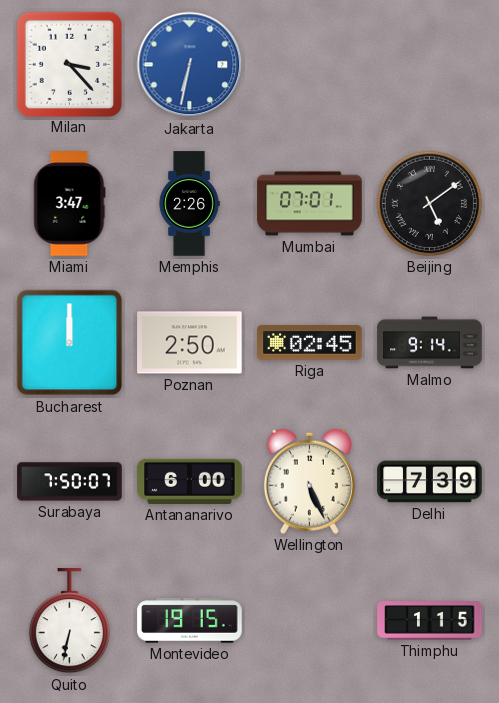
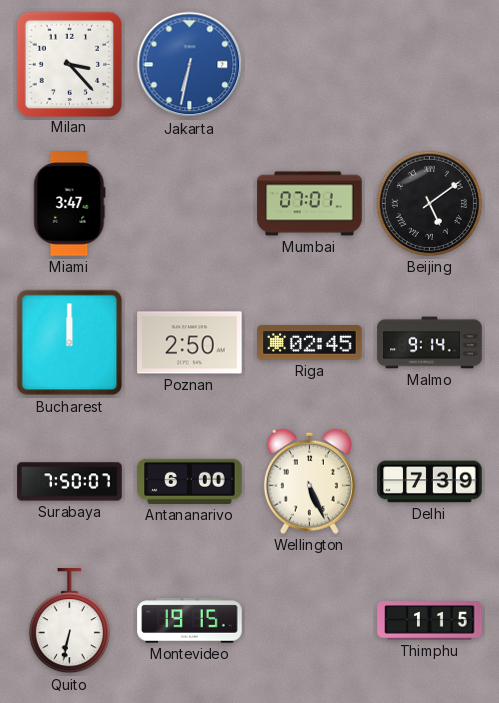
Memphis: 2:26 -> none (189, 204)
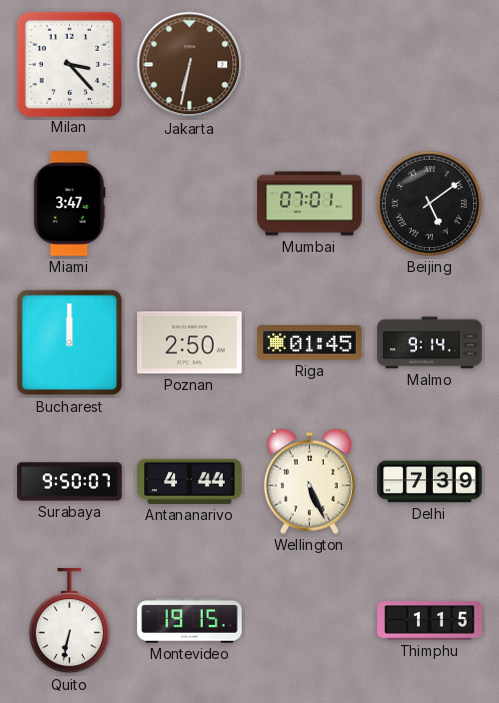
Jakarta dial: blue -> brown (190, 65)
Riga: 02:45 -> 01:45 (310, 343)
Surabaya: 7:50 -> 9:50 (70, 482)
Antananarivo: 6:00 -> 4:44 (190, 481)
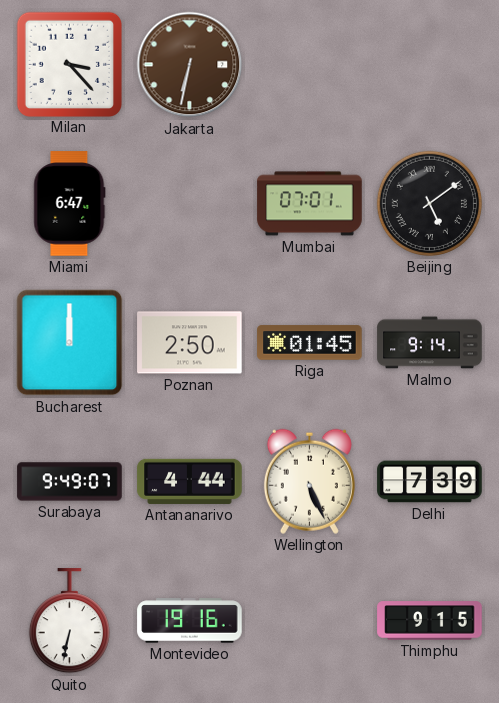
Miami: 3:47 -> 6:47 (70, 204)
Surabaya: 9:50 -> 9:49 (70, 482)
Montevideo: 19:15 -> 19:16 (190, 621)
Thimphu: 1:15 -> 9:15 (430, 621)
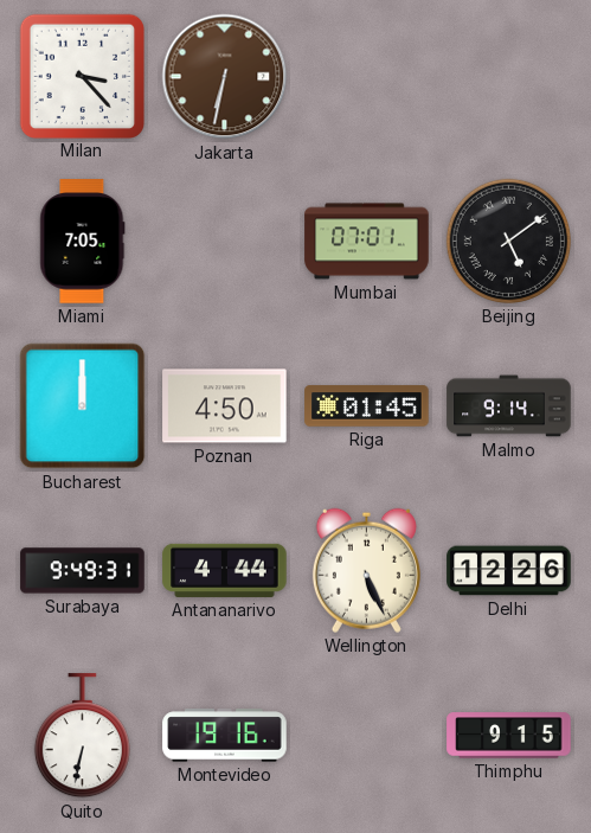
Miami: 6:47 -> 7:05 (83, 242)
Poznan: 2:50 -> 4:50 (225, 406)
Surabaya: 9:49:07 -> 9:49:31 (83, 571)
Delhi: 7:39 -> 12:26 (509, 571)
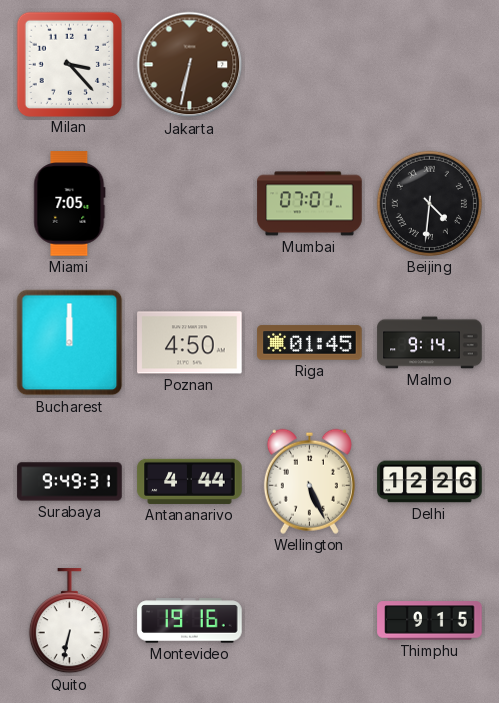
Beijing: 5:09 -> 4:31 (429, 203)
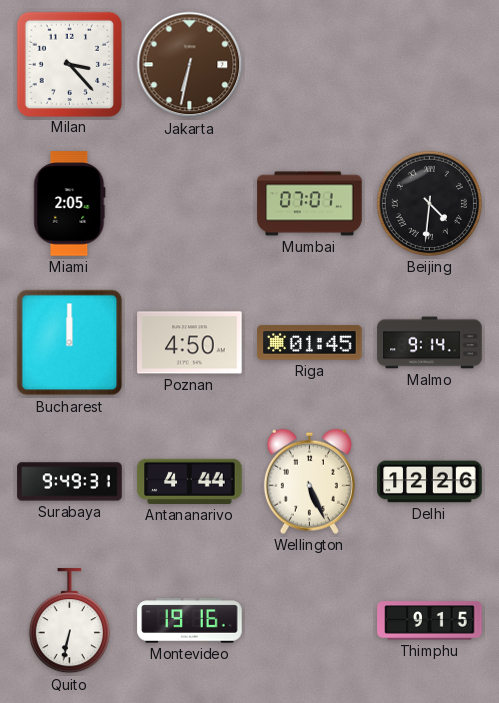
Miami: 7:05 -> 2:05 (70, 204)
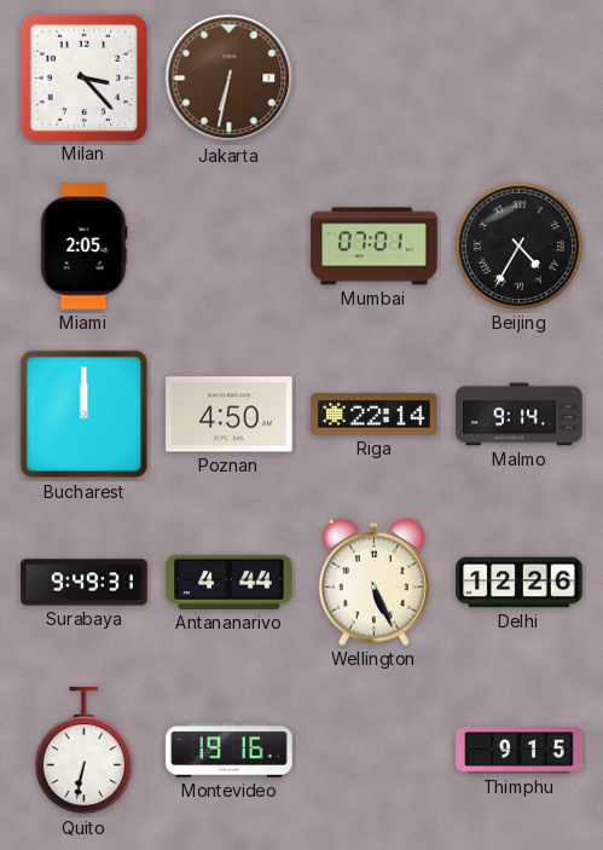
Beijing: 4:31 -> 4:35 (518, 245)
Riga: 01:45 -> 22:14 (375, 415)
